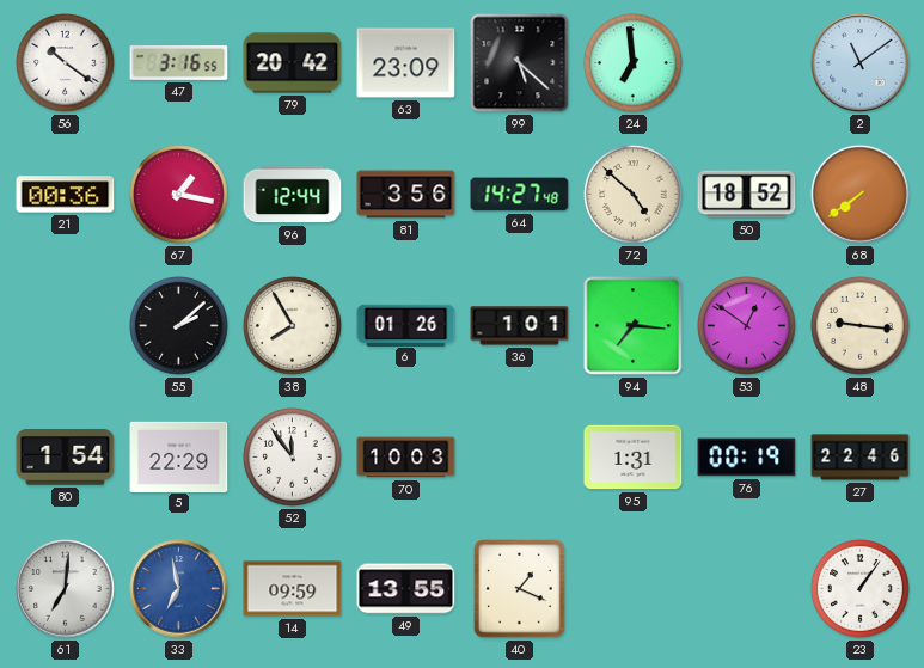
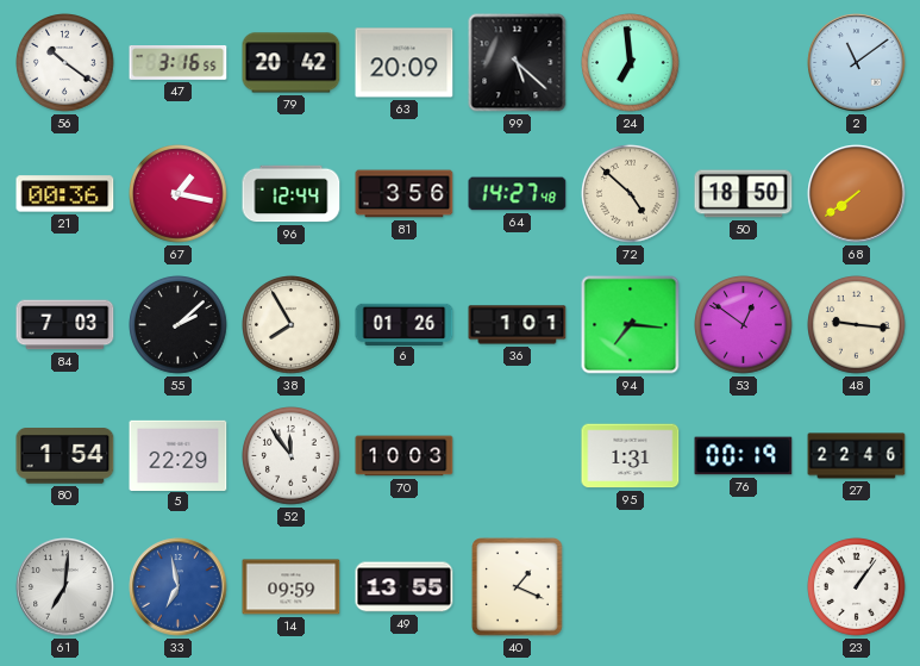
63: 23:09 -> 20:09 (405, 63)
50: 18:52 -> 18:50 (744, 194)
84: none -> 7:03 (65, 325)
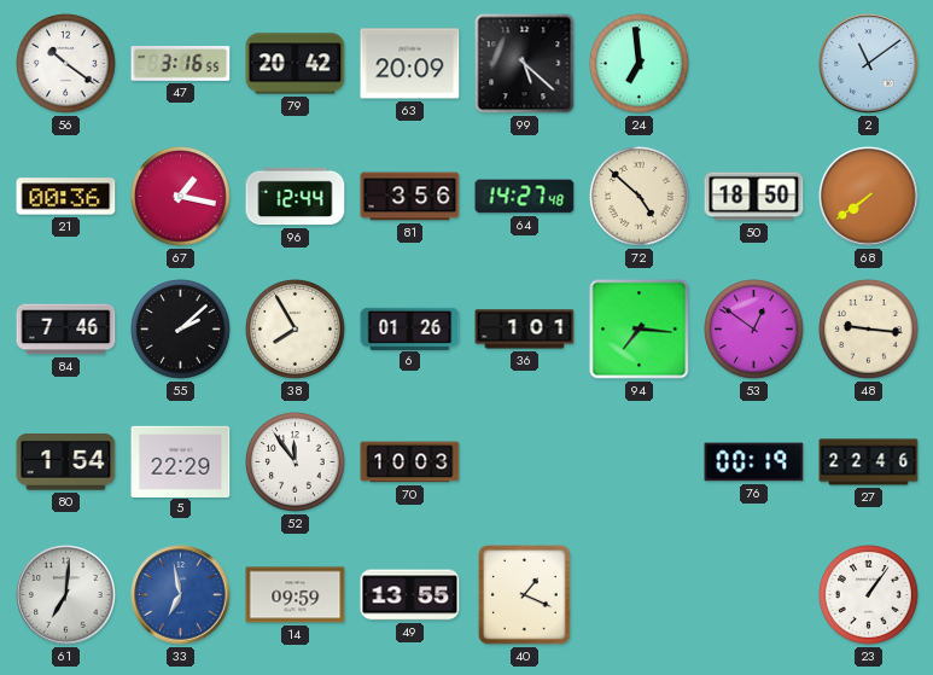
84: 7:03 -> 7:46 (66, 330)
95: 1:31 -> none (631, 456)
